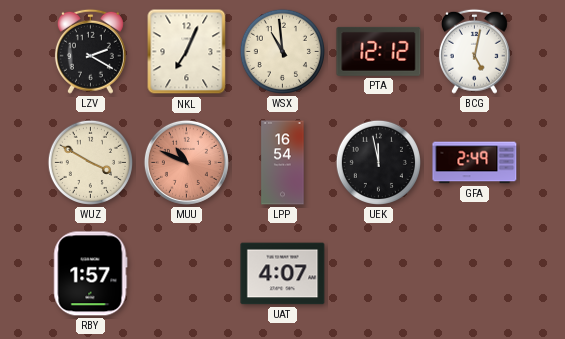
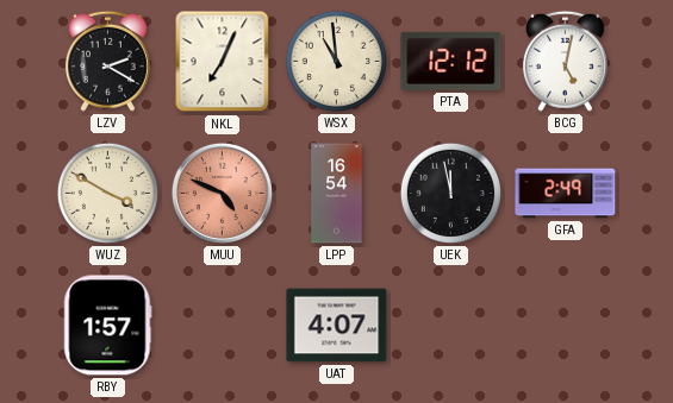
MUU: 10:49 -> 4:49 (222, 193)
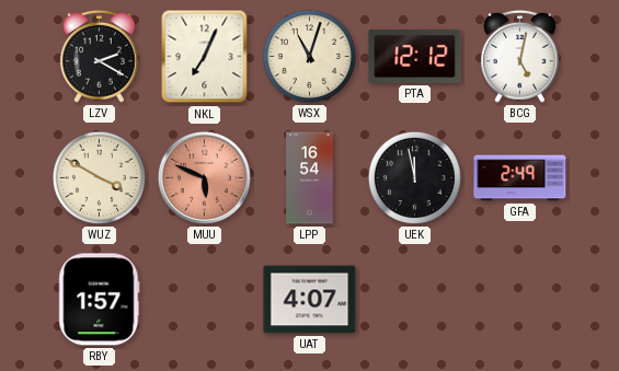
WSX: 10:59 -> 11:03 (309, 56)
MUU: 4:49 -> 5:49 (204, 177)
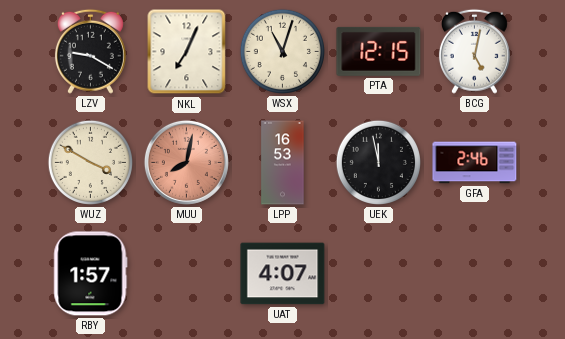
LZV: 2:20 -> 9:20 (90, 51)
PTA: 12:12 -> 12:15 (379, 51)
MUU: 5:49 -> 8:02 (186, 162)
LPP: 16:54 -> 16:53 (283, 163)
GFA: 2:49 -> 2:46 (475, 163)
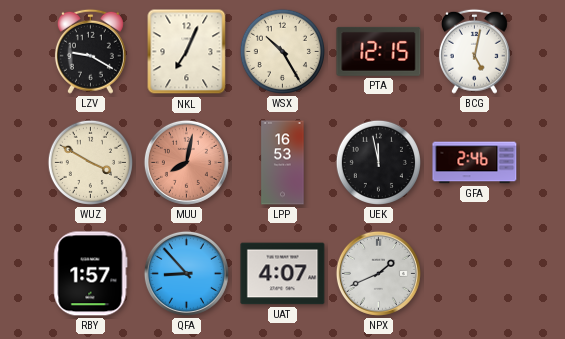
WSX: 11:03 -> 10:25 (282, 51)
QFA: none -> 8:53 (186, 273)
NPX: none -> 1:41 (378, 273)
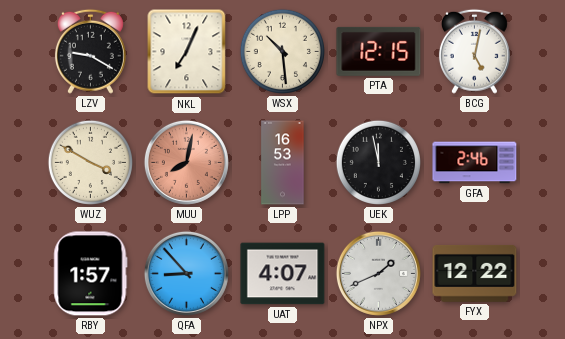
WSX: 10:25 -> 10:29 (282, 51)
FYX: none -> 12:22 (475, 273)
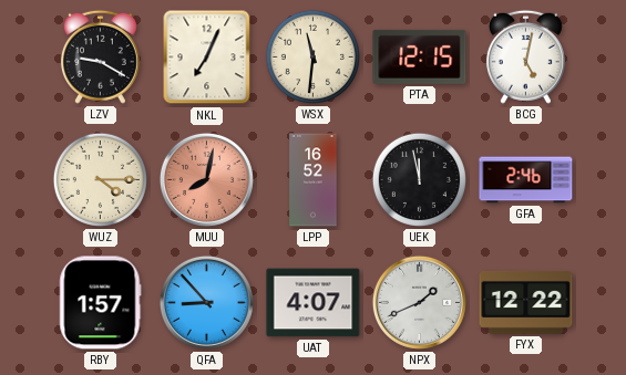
WSX: 10:29 -> 11:31 (312, 56)
WUZ: 3:50 -> 4:15 (100, 179)
LPP: 16:53 -> 16:52 (314, 180)
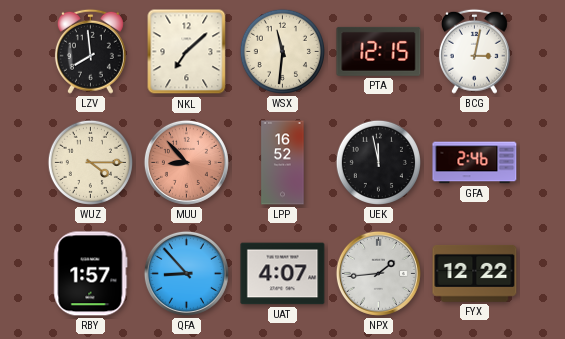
LZV: 9:20 -> 7:59 (90, 51)
NKL: 7:04 -> 7:08 (187, 52)
BCG: 5:02 -> 3:02 (474, 51)
MUU: 8:02 -> 8:53 (186, 162)
NPX: 1:41 -> 1:44 (378, 273)
